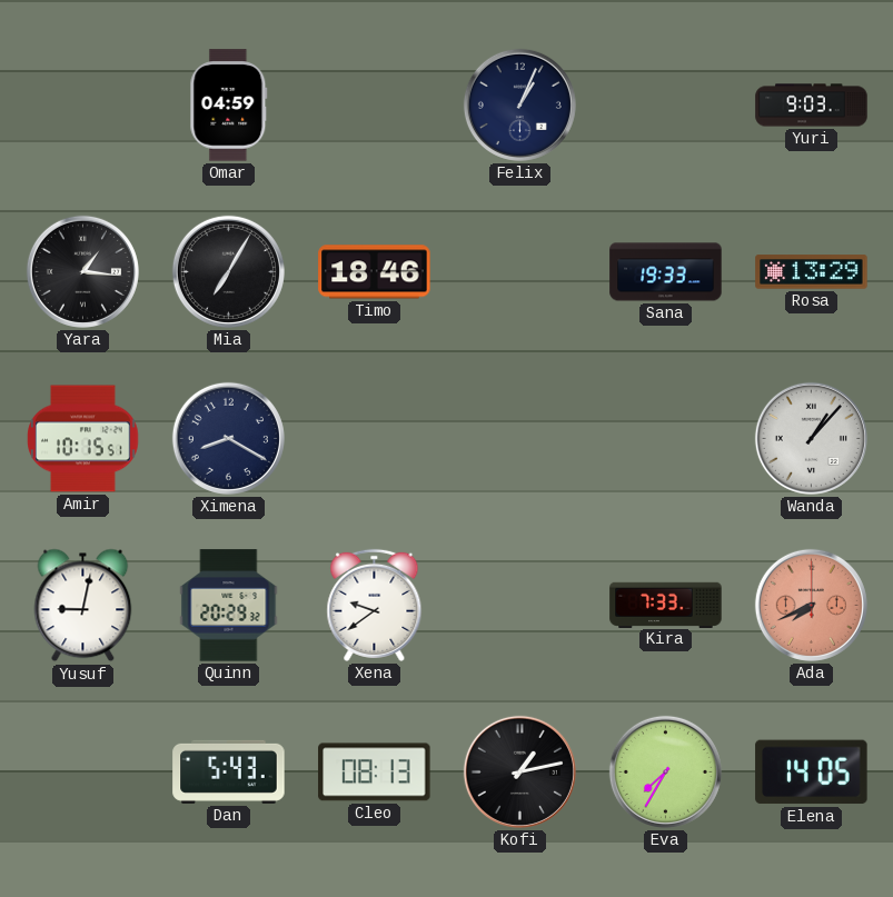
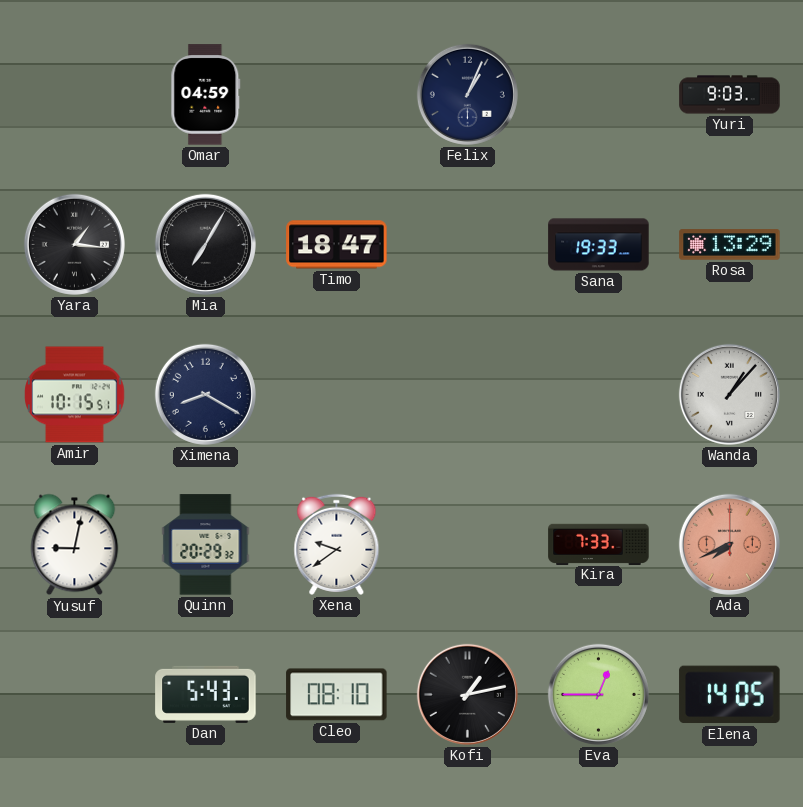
Timo: 18:46 -> 18:47 (337, 245)
Cleo: 08:13 -> 08:10 (337, 695)
Eva: 7:35 -> 12:45 (598, 694)
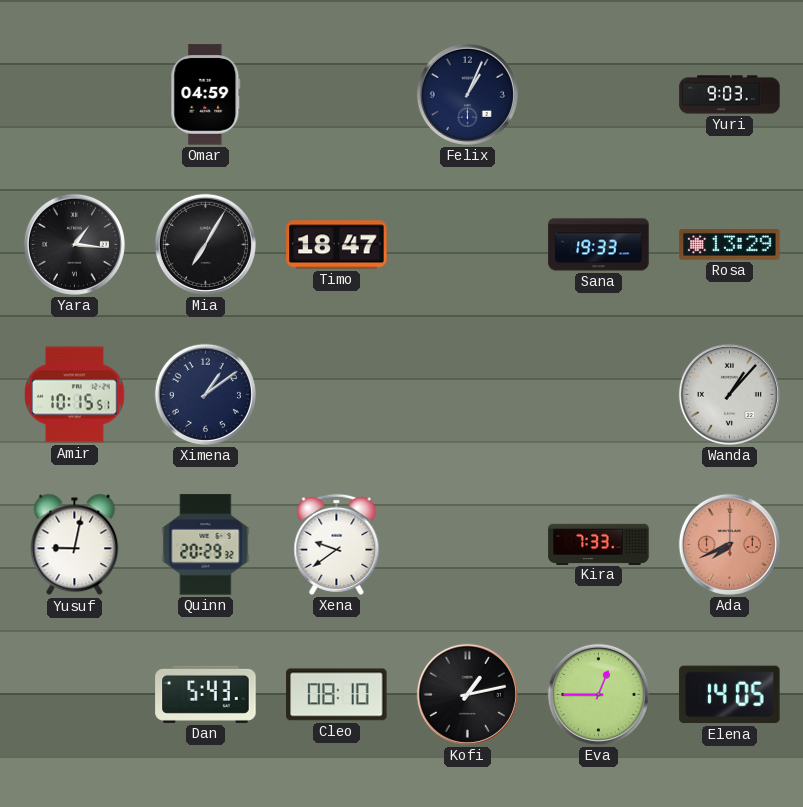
Ximena: 8:20 -> 1:09 (205, 394)
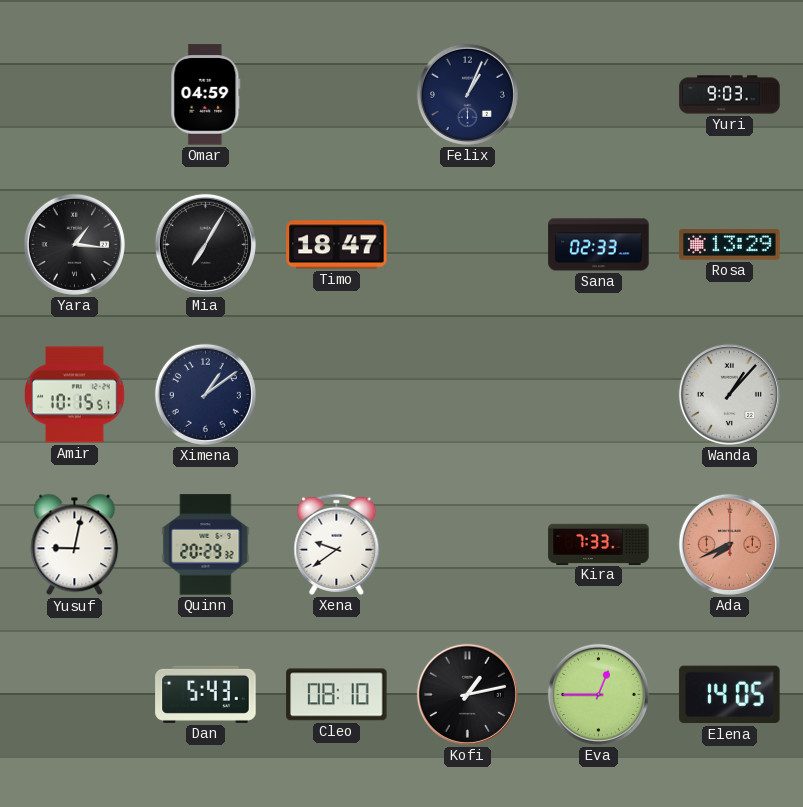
Sana: 19:33 -> 02:33 (599, 245)
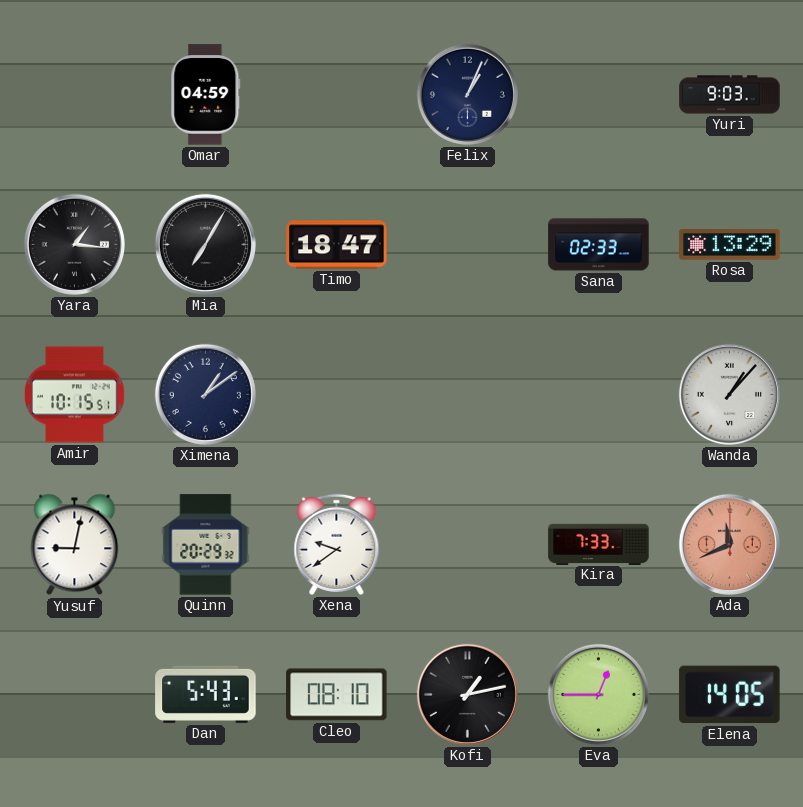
Ada: 7:41 -> 11:41 (729, 544)
